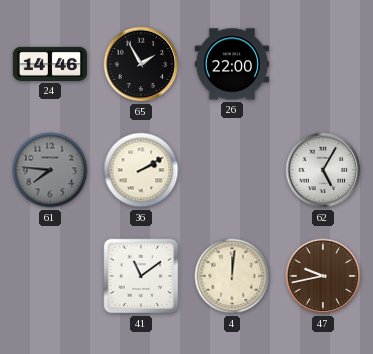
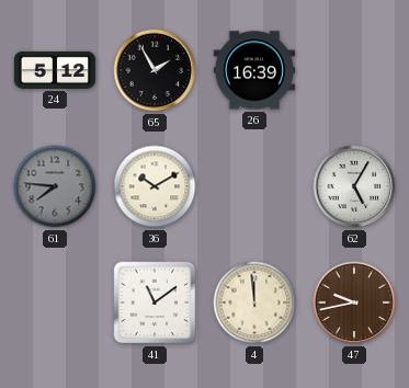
24: 14:46 -> 5:12 (54, 70)
26: 22:00 -> 16:39 (253, 70)
36: 2:10 -> 10:10 (155, 186)
4: 12:01 -> 11:59 (254, 303)
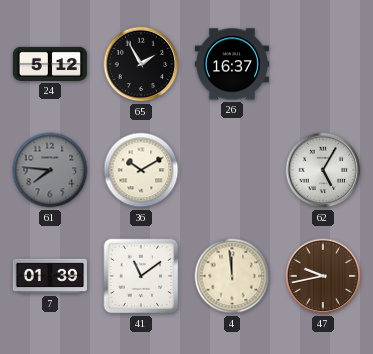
26: 16:39 -> 16:37 (231, 64)
7: none -> 01:39 (49, 276)
